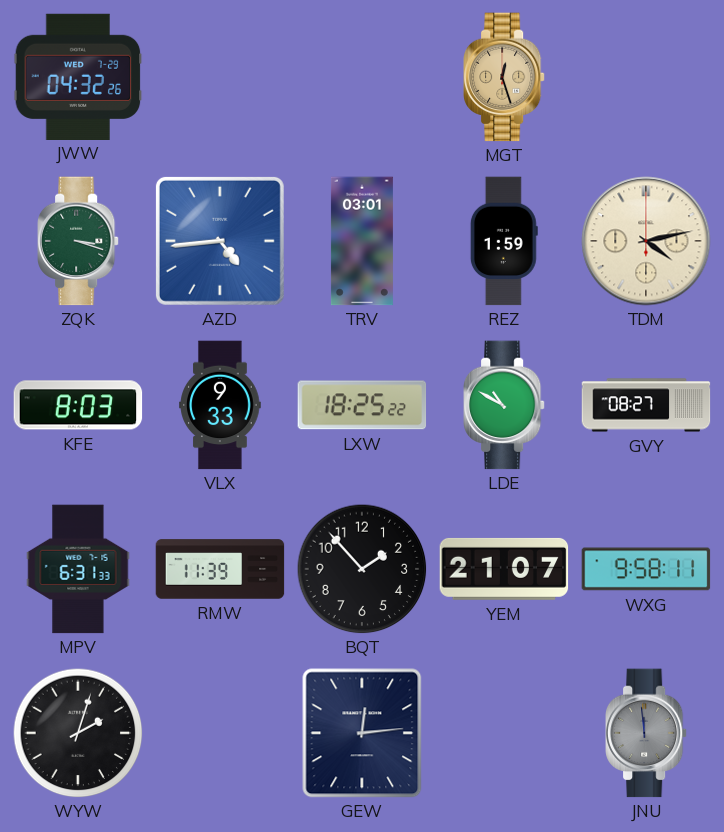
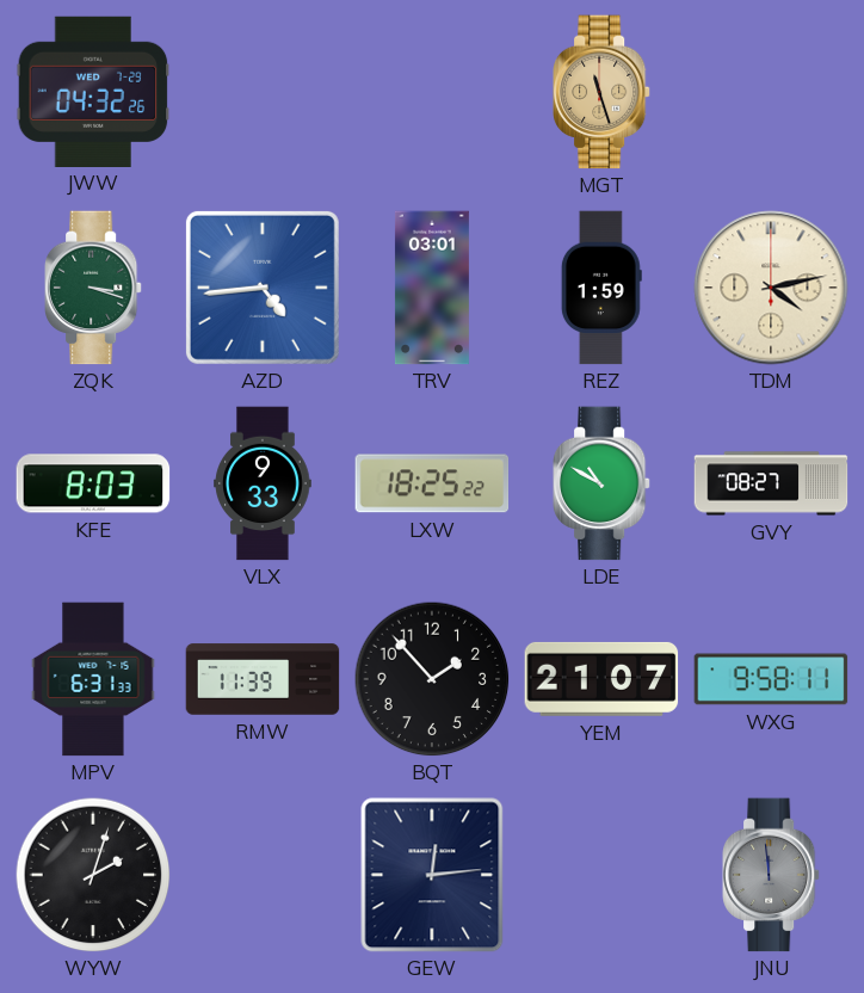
MGT: 12:27 -> 11:27 (601, 92)
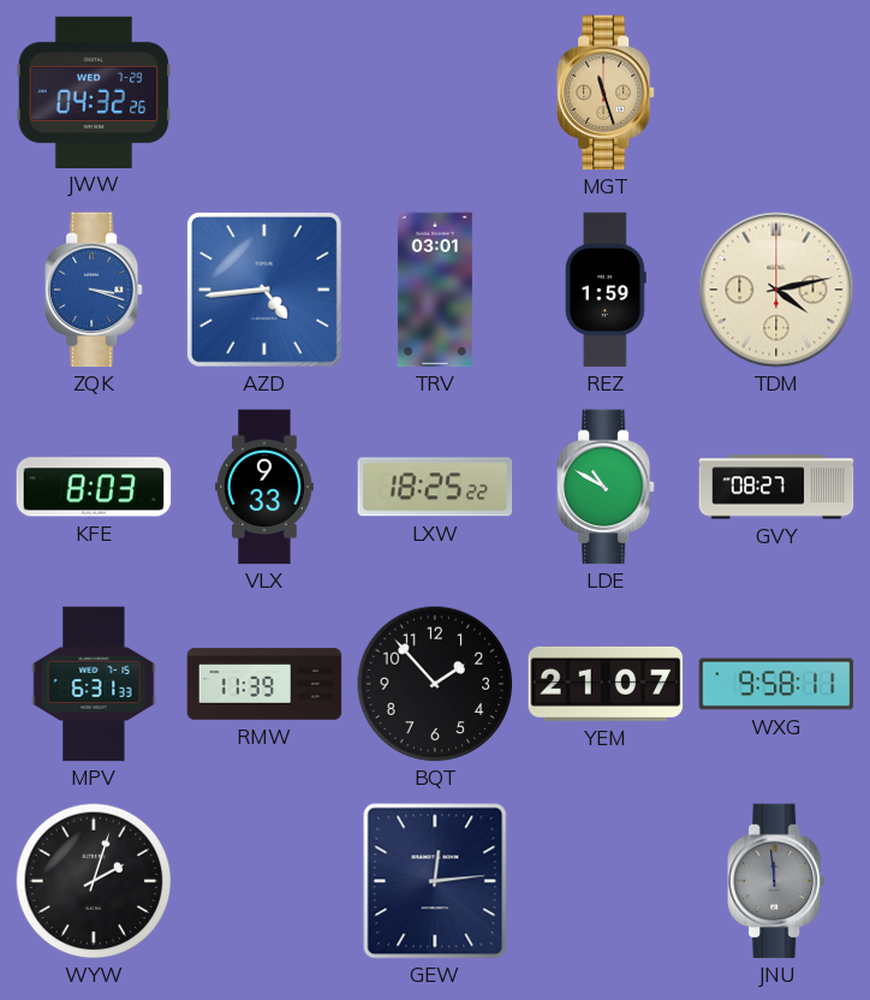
ZQK dial: green -> blue (94, 290)
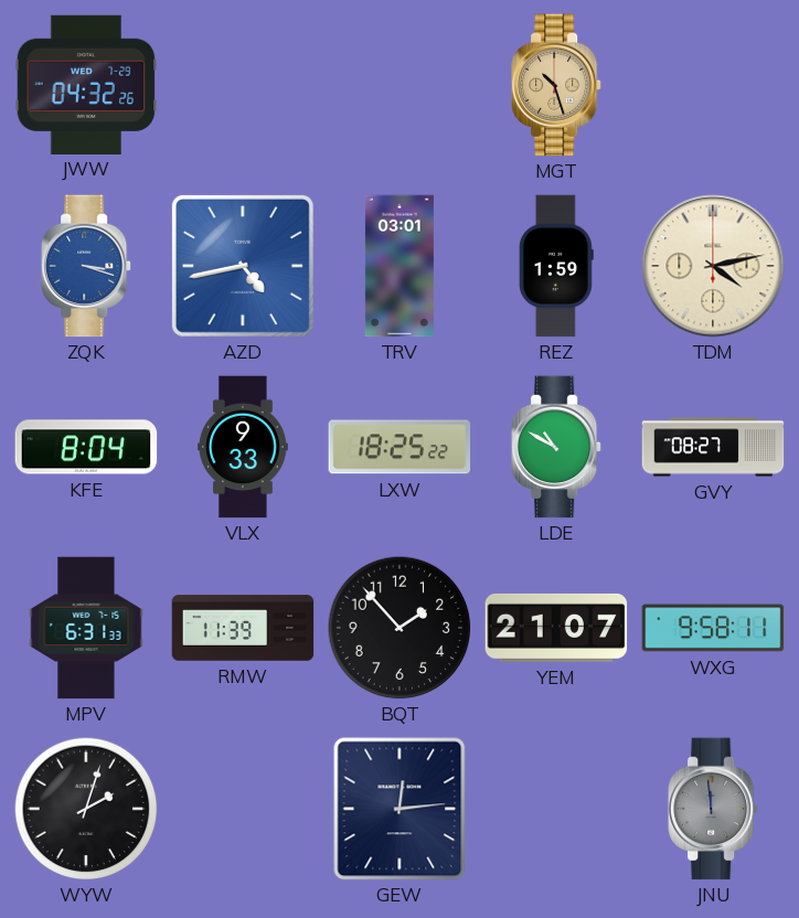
MGT: 11:27 -> 10:27 (556, 85)
AZD: 4:44 -> 4:43 (243, 266)
KFE: 8:03 -> 8:04 (86, 447)
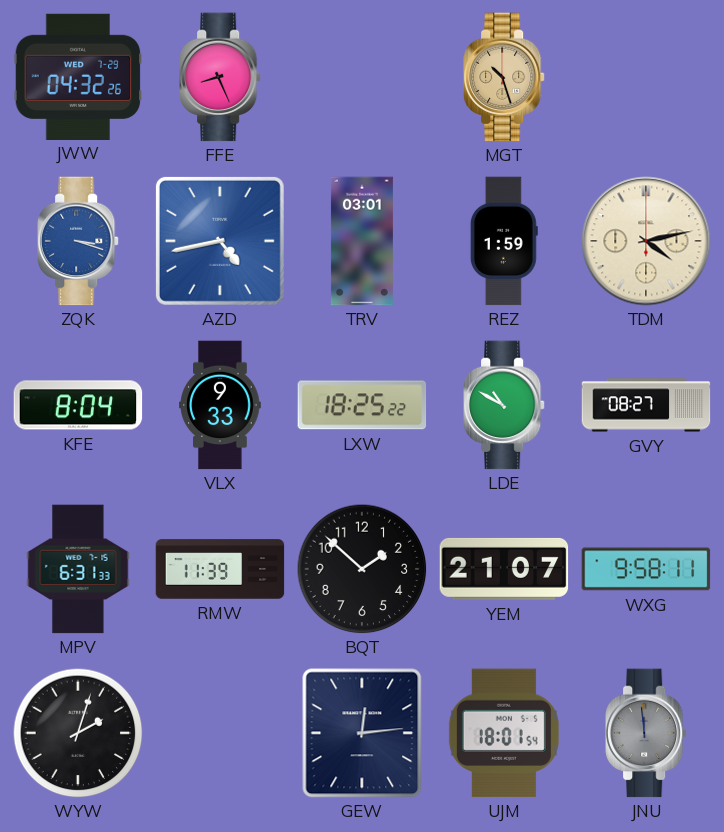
FFE: none -> 8:26 (220, 77)
BQT: 1:53 -> 1:52 (362, 569)
UJM: none -> 18:01 (504, 733)
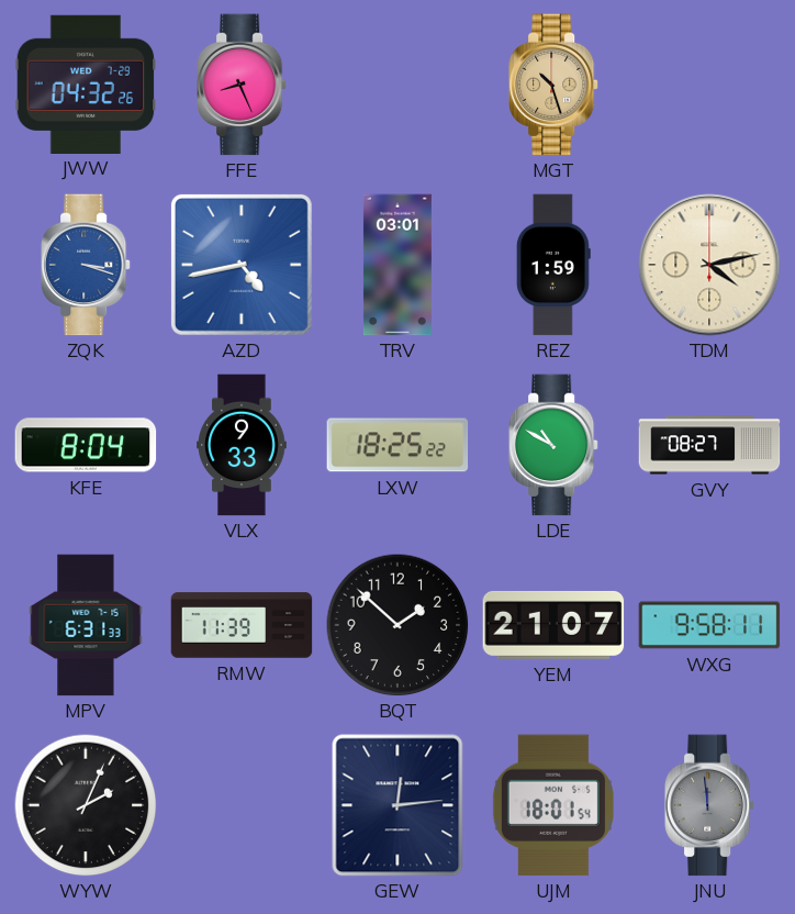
WYW: 2:03 -> 2:04 (86, 805)
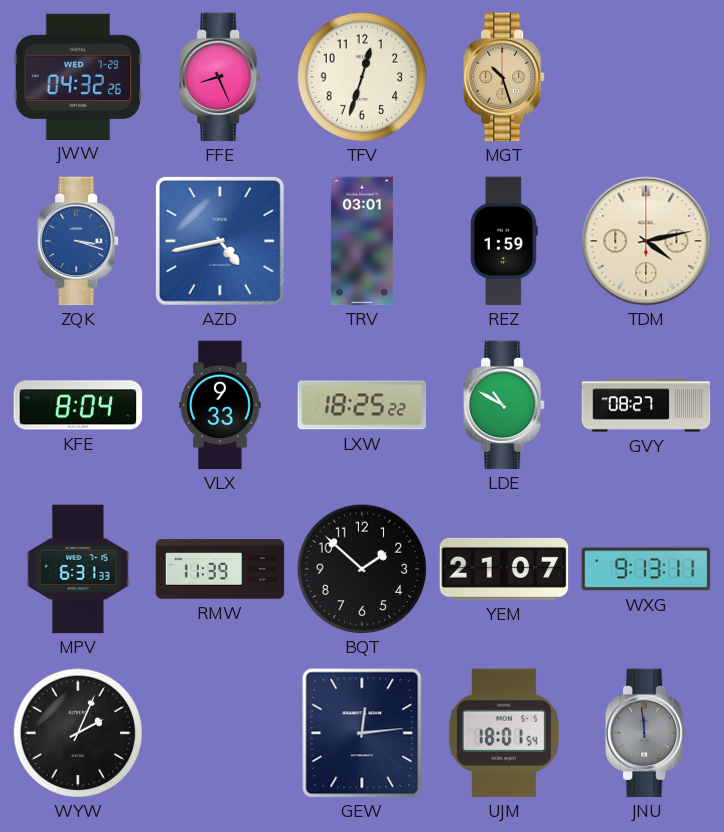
TFV: none -> 12:33 (362, 77)
WXG: 9:58 -> 9:13 (646, 569)
